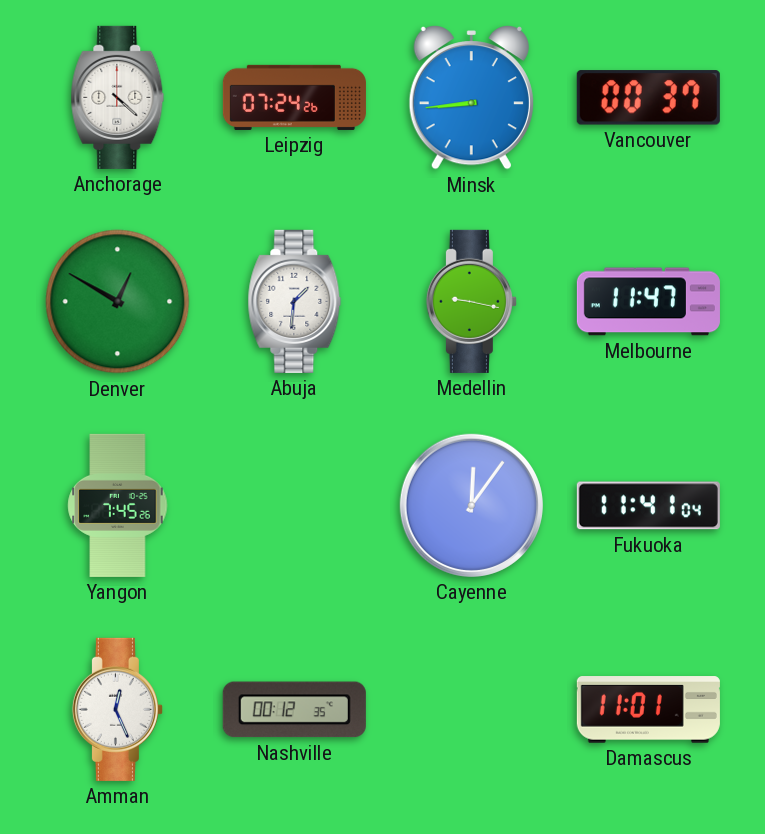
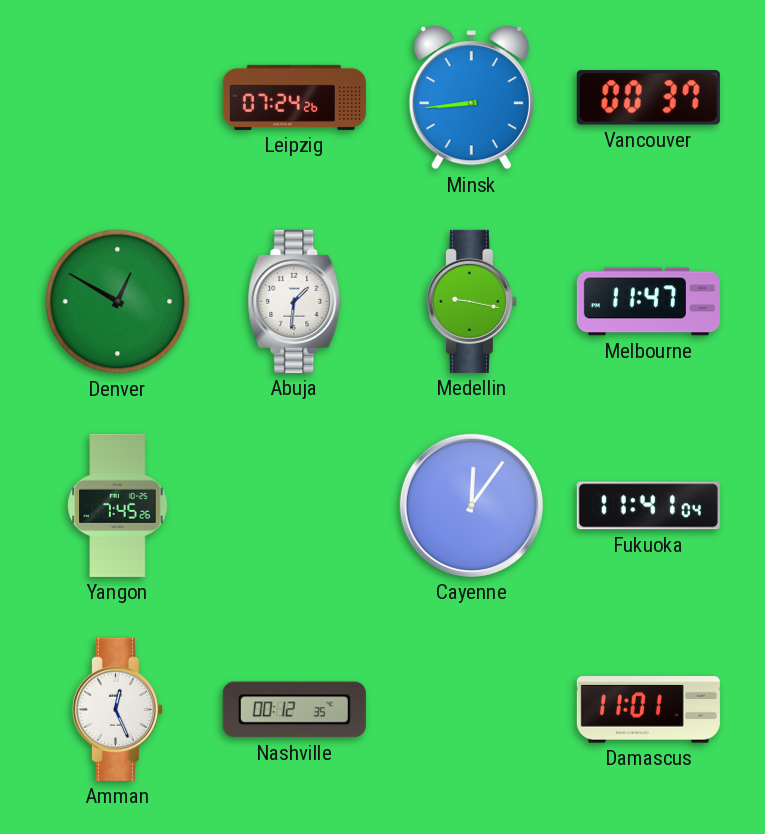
Anchorage: 4:22 -> none (118, 97)
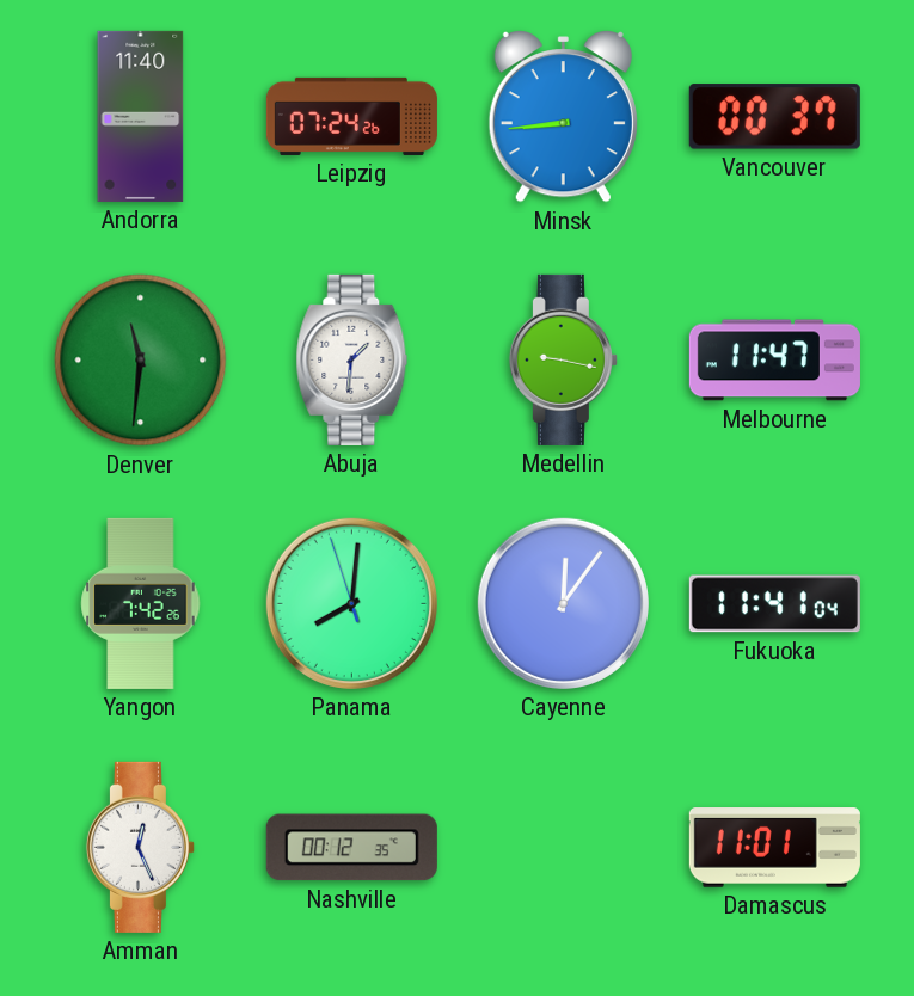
Andorra: none -> 11:40 (141, 116)
Denver: 12:50 -> 11:31 (141, 361)
Yangon: 7:45 -> 7:42 (141, 603)
Panama: none -> 8:00 (351, 603)
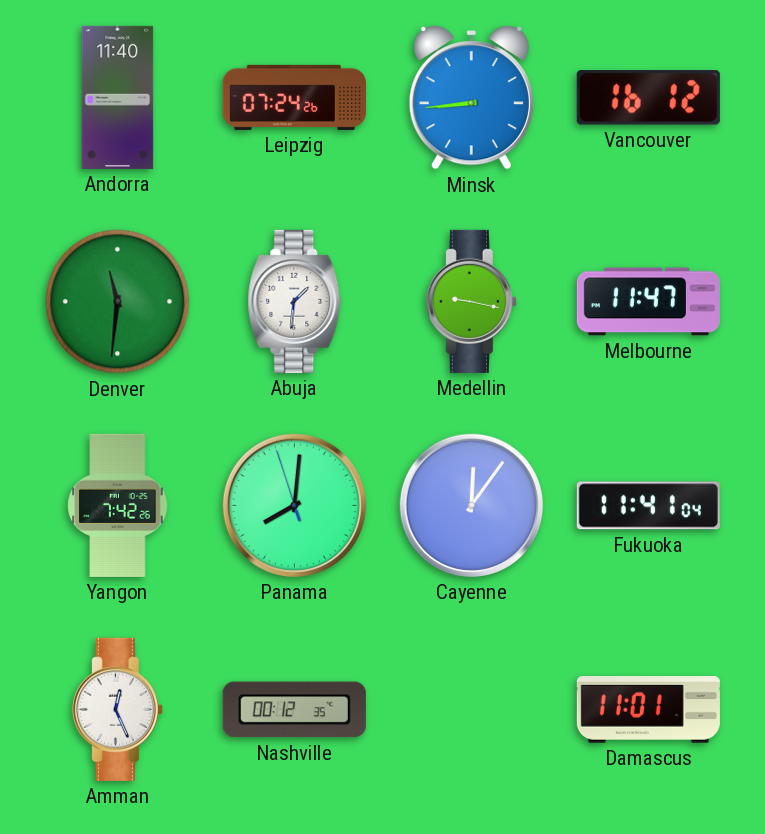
Vancouver: 00:37 -> 16:12 (648, 98)
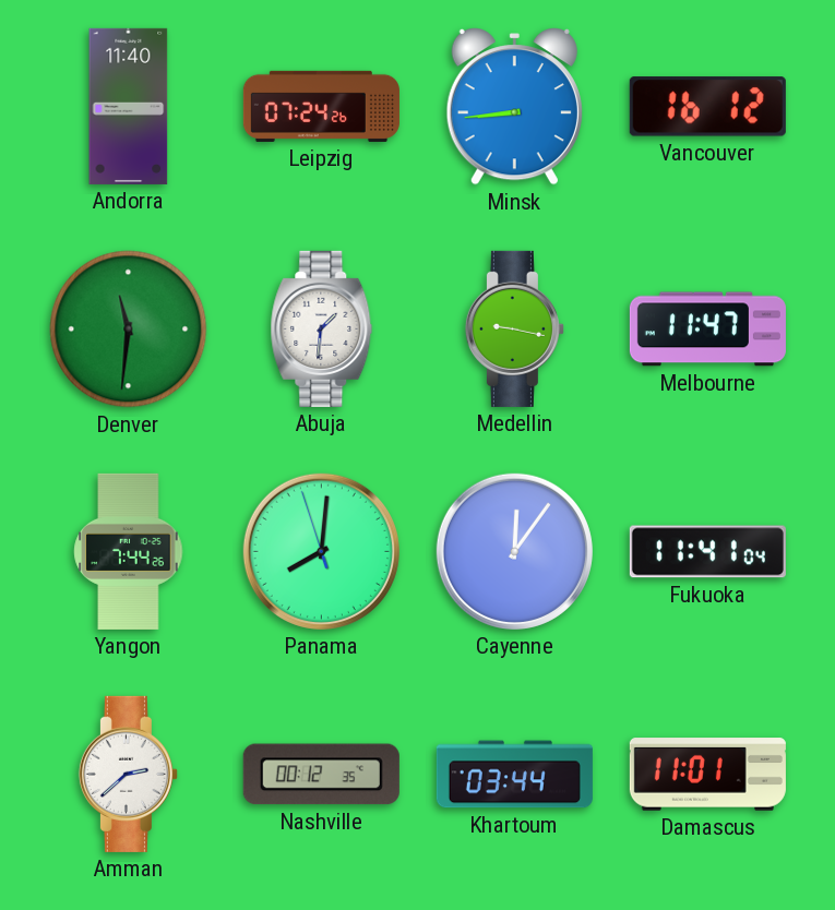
Yangon: 7:42 -> 7:44 (129, 551)
Amman: 12:26 -> 2:38 (128, 774)
Khartoum: none -> 03:44 (514, 775)
